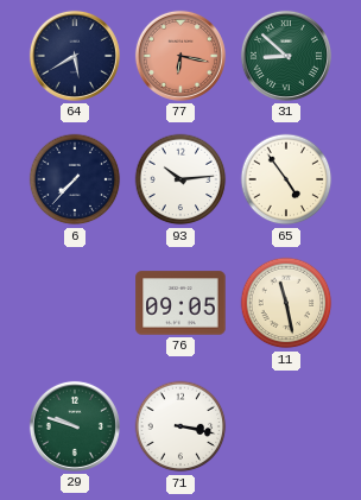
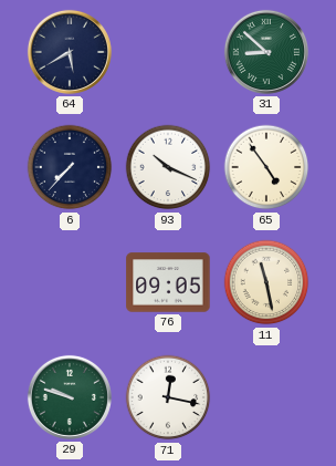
77: 6:17 -> none (180, 56)
93: 10:14 -> 10:19 (168, 167)
71: 3:17 -> 12:17 (168, 397)
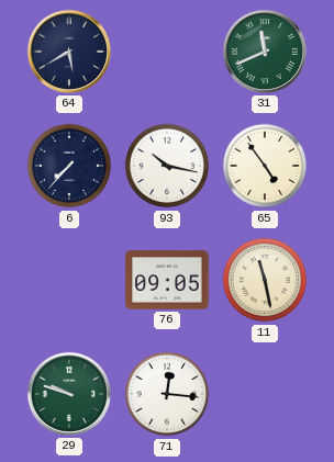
31: 8:52 -> 11:41 (265, 52)
93: 10:19 -> 10:17 (167, 166)
71: 12:17 -> 12:16 (167, 394)
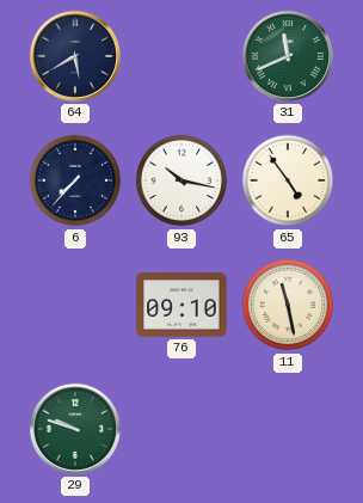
76: 09:05 -> 09:10 (181, 305)
71: 12:16 -> none (167, 394)
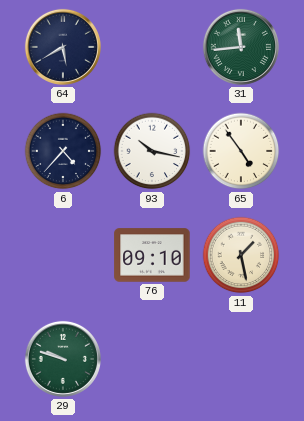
31: 11:41 -> 11:44 (241, 47)
6: 7:37 -> 4:37 (63, 151)
11: 11:28 -> 1:28 (241, 255)
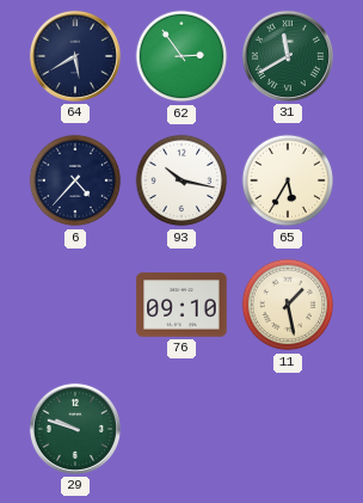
62: none -> 2:54 (181, 56)
31: 11:44 -> 11:40 (288, 56)
65: 4:54 -> 5:35 (288, 180)
